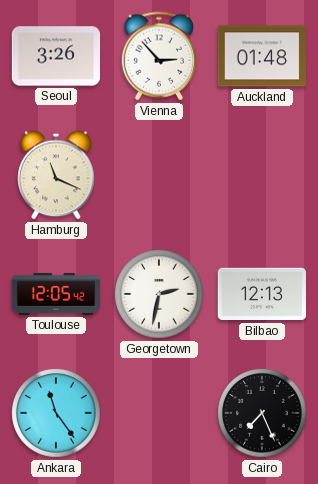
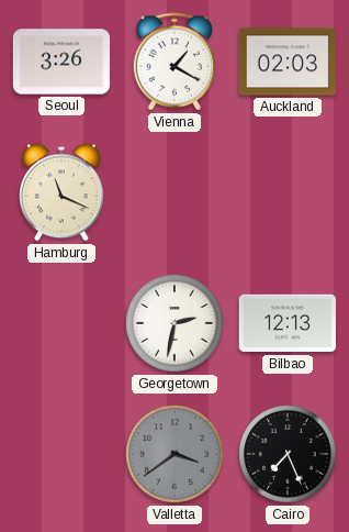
Vienna: 2:53 -> 1:20 (173, 62)
Auckland: 01:48 -> 02:03 (286, 62)
Toulouse: 12:05 -> none (56, 294)
Ankara: 11:24 -> none (56, 413)
Valletta: none -> 3:39 (174, 454)
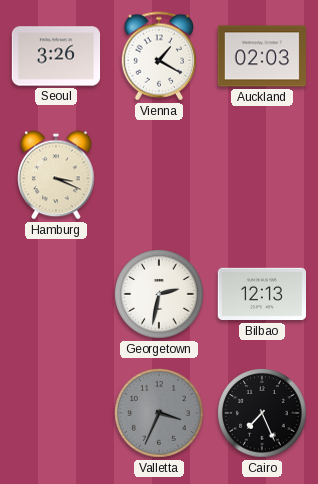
Hamburg: 11:19 -> 3:19 (56, 175)
Valletta: 3:39 -> 3:34 (159, 413)
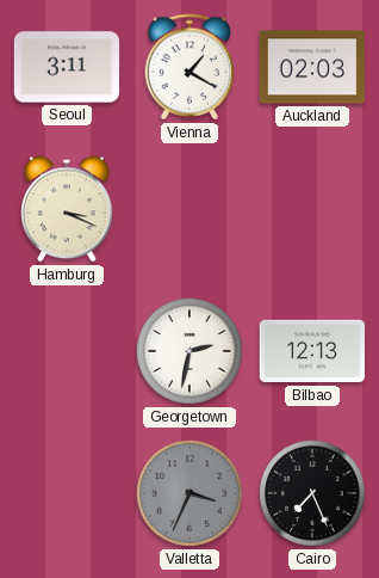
Seoul: 3:26 -> 3:11 (67, 67)
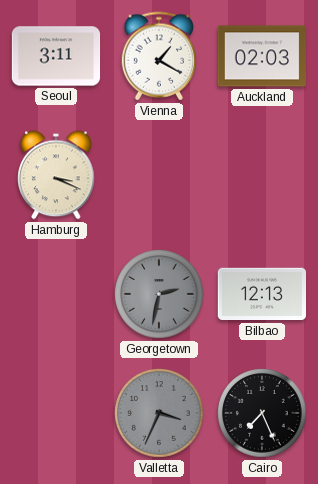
Georgetown dial: white -> grey (159, 294)
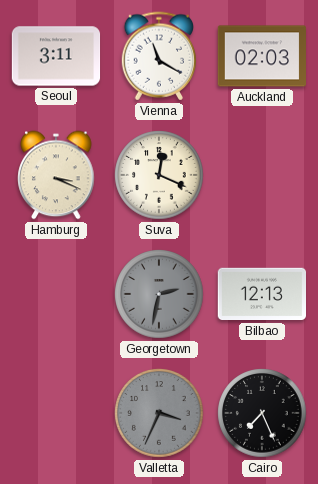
Vienna: 1:20 -> 11:20 (158, 56)
Suva: none -> 12:19 (159, 175)
